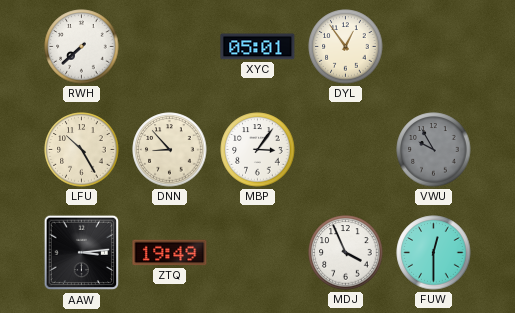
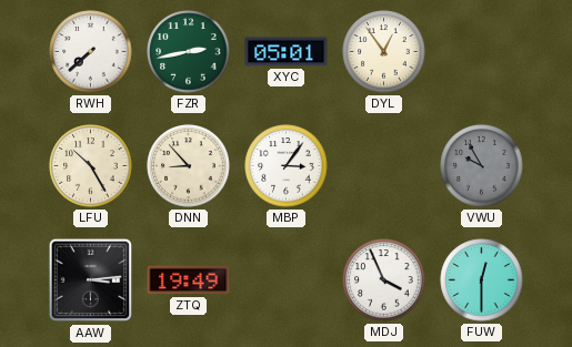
FZR: none -> 2:43 (189, 52)
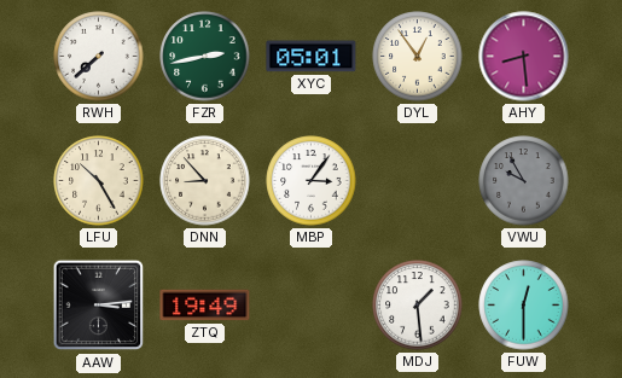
AHY: none -> 8:29 (524, 57)
MDJ: 3:56 -> 1:29 (418, 306)
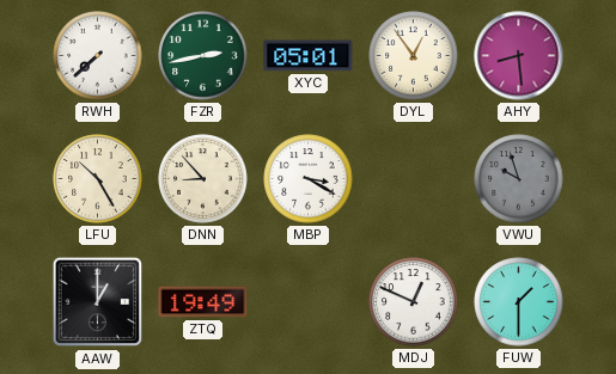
MBP: 3:06 -> 3:20 (309, 179)
VWU: 9:55 -> 9:57 (519, 179)
AAW: 3:14 -> 1:00 (98, 302)
MDJ: 1:29 -> 12:49 (414, 302)
FUW: 12:30 -> 1:30 (519, 302)
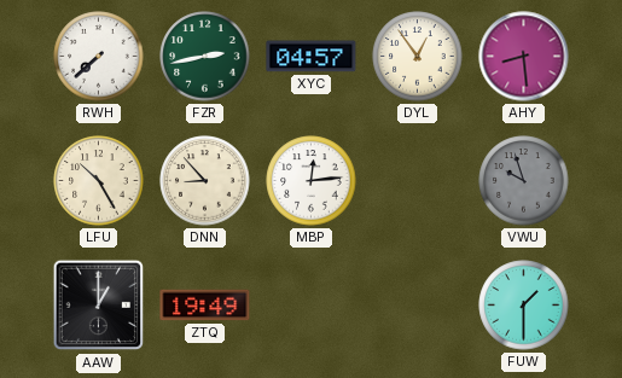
XYC: 05:01 -> 04:57 (312, 57)
MBP: 3:20 -> 12:14 (312, 181)
MDJ: 12:49 -> none (414, 302)
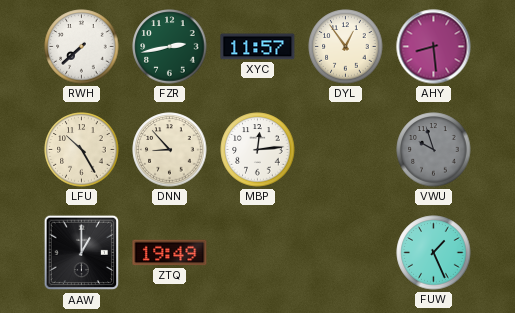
XYC: 04:57 -> 11:57 (258, 47)
FUW: 1:30 -> 1:26 (434, 253)
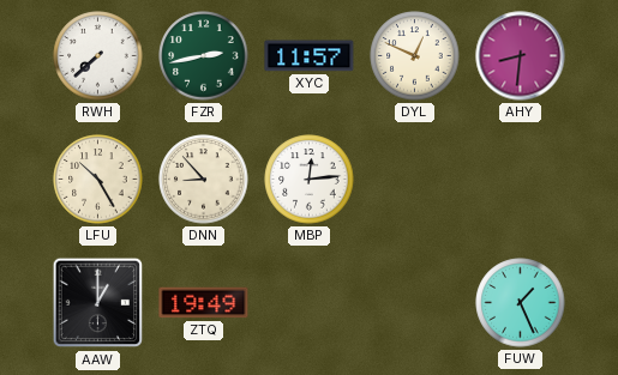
DYL: 12:54 -> 12:49 (415, 56)
AHY: 8:29 -> 8:31 (521, 56)
VWU: 9:57 -> none (434, 150)
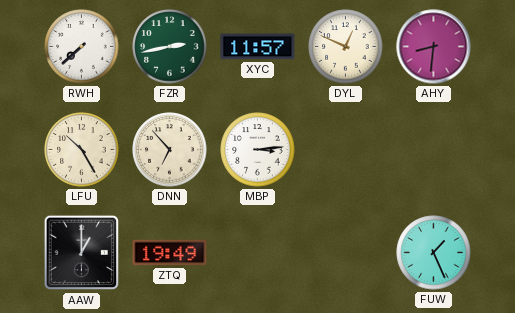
DNN: 8:53 -> 6:53 (170, 150)
MBP: 12:14 -> 3:14 (258, 150)
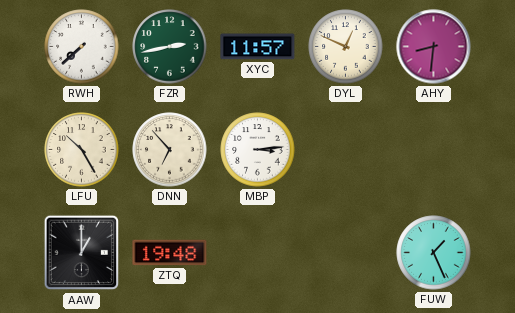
ZTQ: 19:49 -> 19:48 (170, 253)
